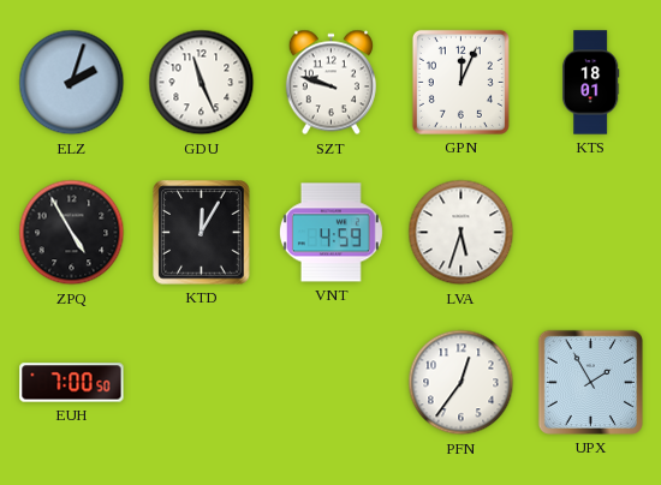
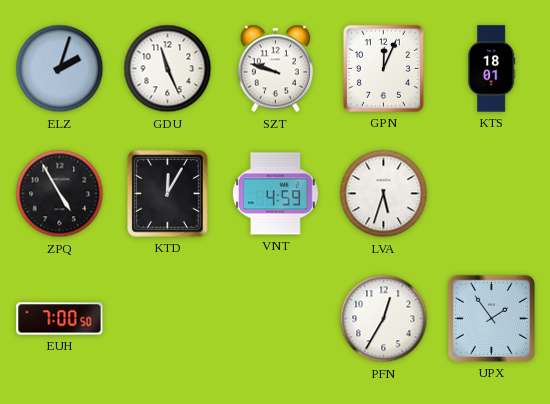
PFN: 12:36 -> 12:35 (384, 319)
UPX: 1:55 -> 1:54 (491, 318)
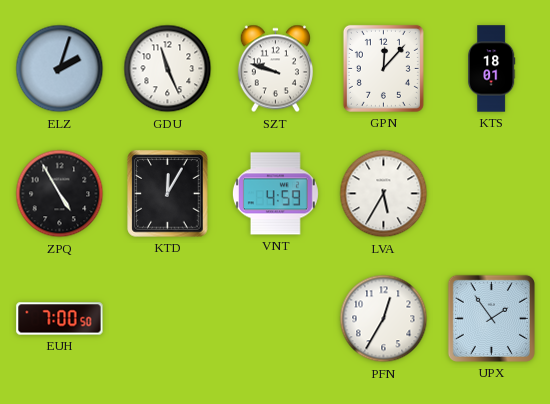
GPN: 12:04 -> 12:07 (383, 68)
LVA: 5:33 -> 5:35 (384, 194)
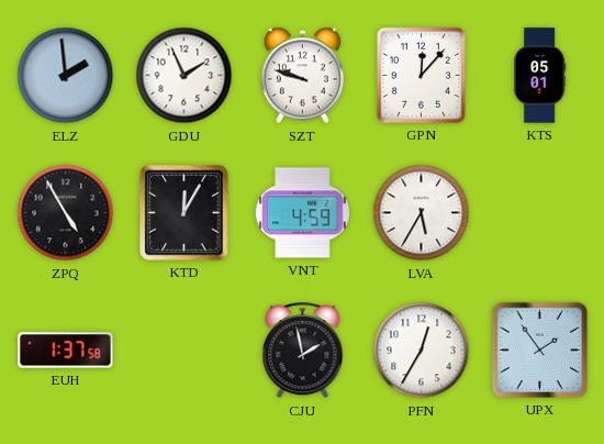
ELZ: 2:03 -> 1:59 (66, 76)
GDU: 11:26 -> 1:56 (184, 76)
KTS: 18:01 -> 05:01 (539, 76)
EUH: 7:00 -> 1:37 (66, 351)
CJU: none -> 1:58 (303, 351)
